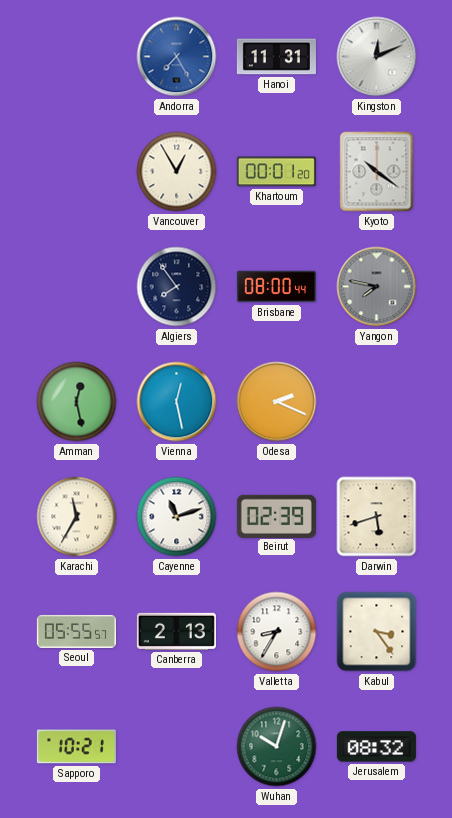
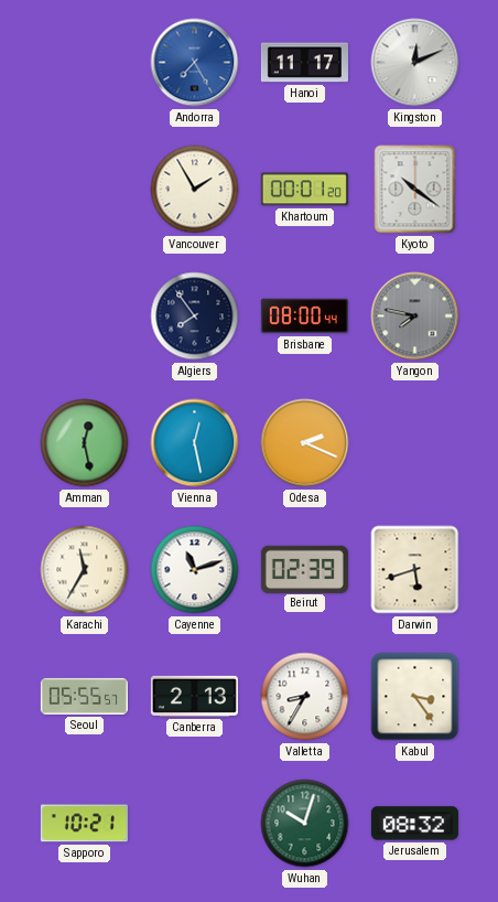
Hanoi: 11:31 -> 11:17 (304, 63)
Vancouver: 12:55 -> 1:55 (195, 190)
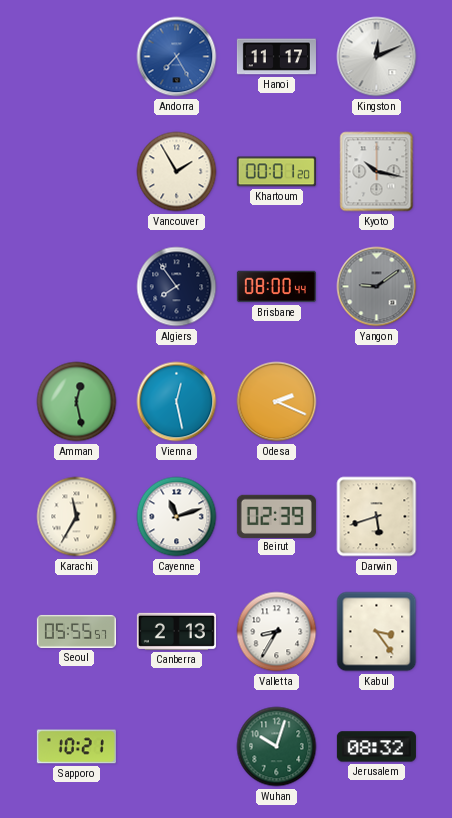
Kyoto: 10:21 -> 10:17 (377, 172)
Yangon: 7:47 -> 9:09 (377, 287)
